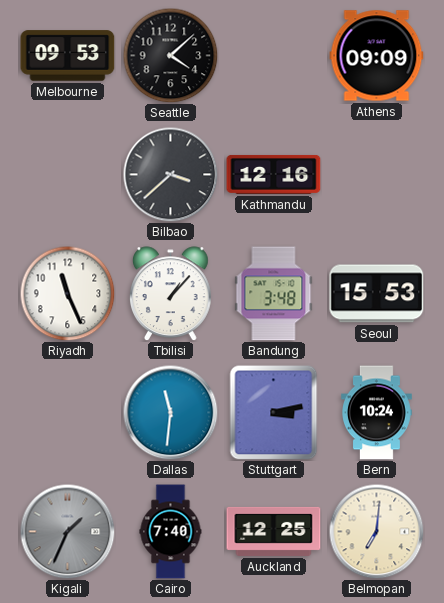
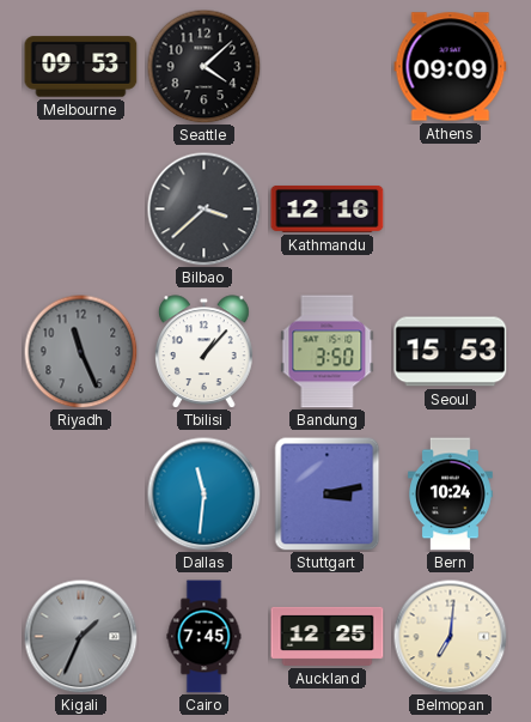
Riyadh dial: white -> grey (80, 351)
Bandung: 3:48 -> 3:50 (328, 352)
Cairo: 7:40 -> 7:45 (205, 637)
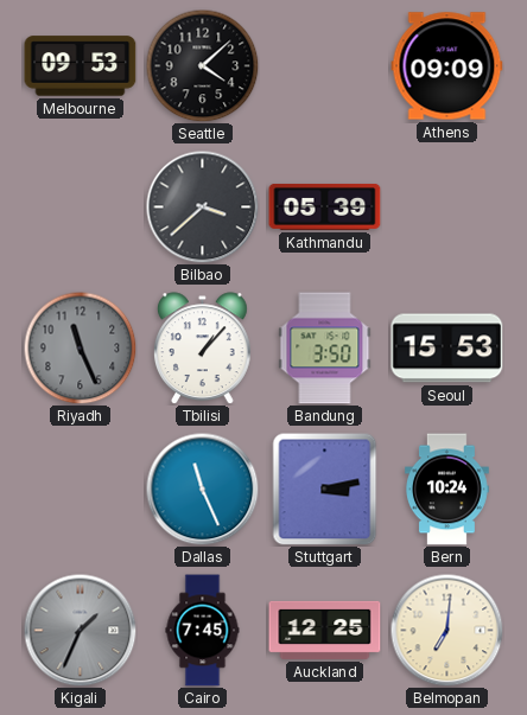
Kathmandu: 12:16 -> 05:39 (325, 206)
Dallas: 11:31 -> 11:26 (202, 489)
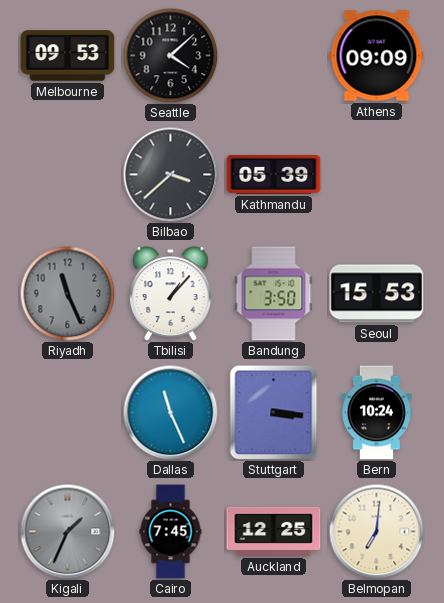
Stuttgart: 3:13 -> 3:16 (274, 412)
